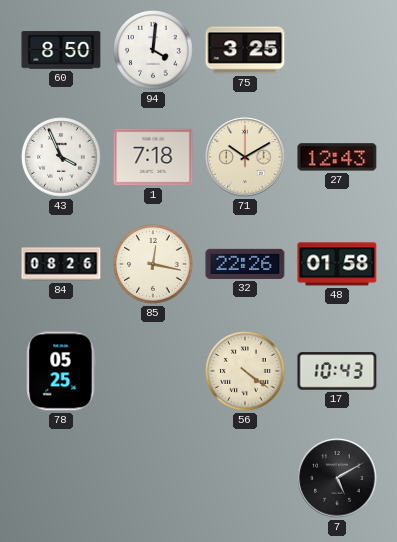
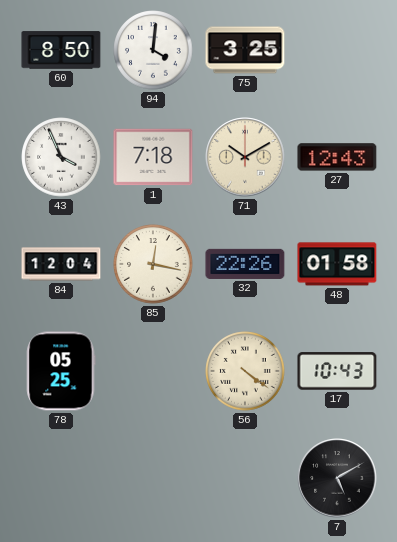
84: 08:26 -> 12:04 (61, 264)
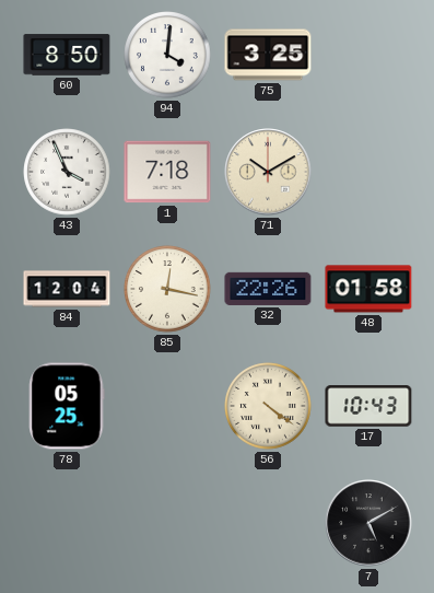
27: 12:43 -> none (337, 157)
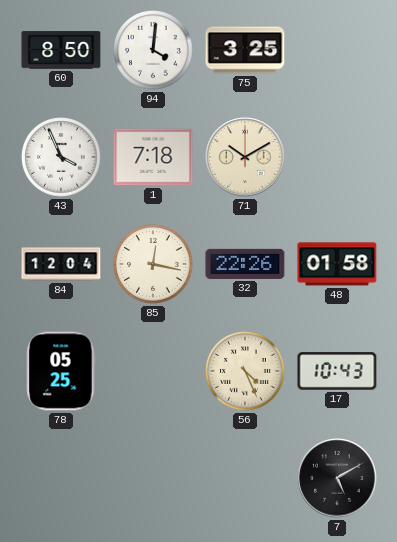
56: 4:21 -> 4:26 (245, 371)
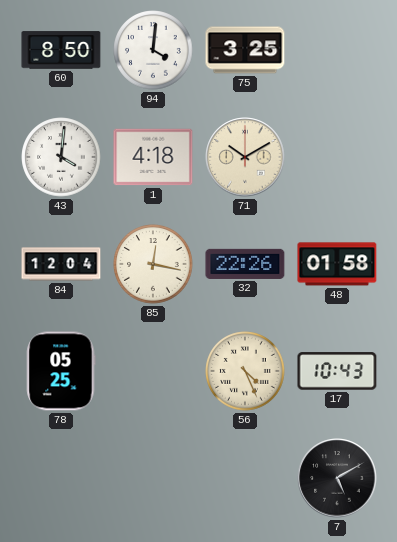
43: 3:56 -> 4:01 (61, 157)
1: 7:18 -> 4:18 (153, 157)
